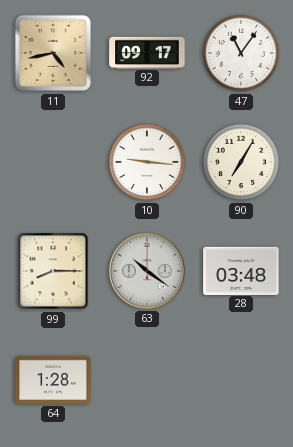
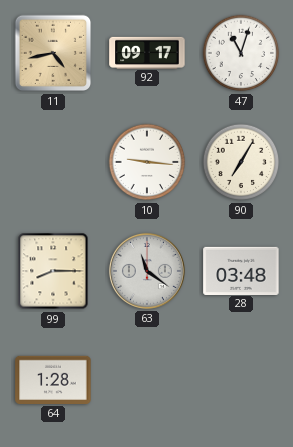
47: 11:06 -> 11:03 (241, 53)
63: 10:21 -> 11:21 (147, 271)
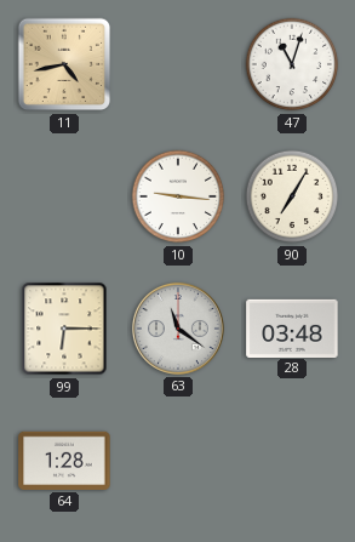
92: 09:17 -> none (147, 52)
99: 8:15 -> 6:15 (64, 329)
